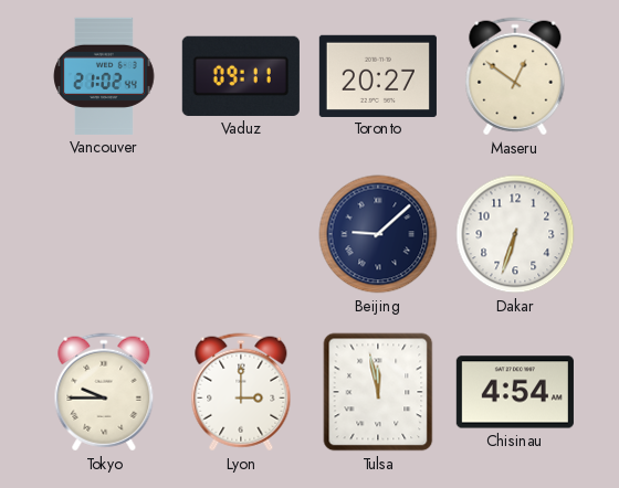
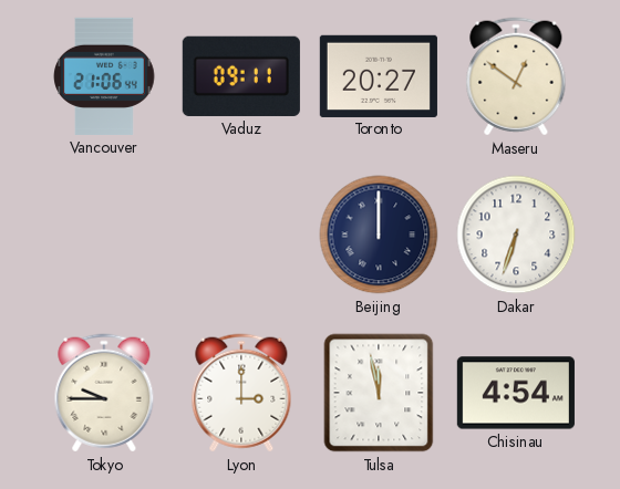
Vancouver: 21:02 -> 21:06 (104, 76)
Beijing: 9:08 -> 12:00 (379, 235)
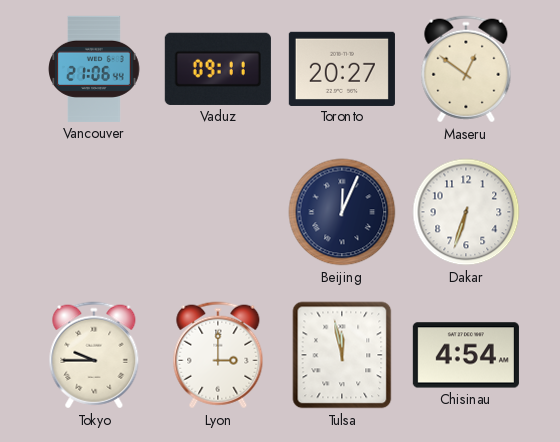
Beijing: 12:00 -> 12:04 (342, 212)
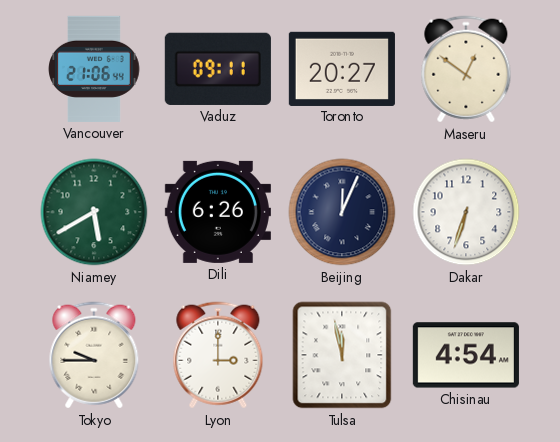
Niamey: none -> 5:40 (94, 212)
Dili: none -> 6:26 (218, 212)
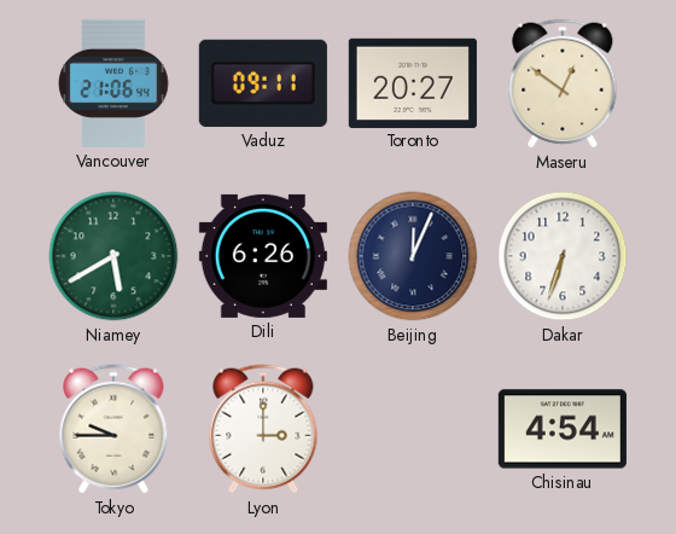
Tulsa: 11:58 -> none (342, 355)
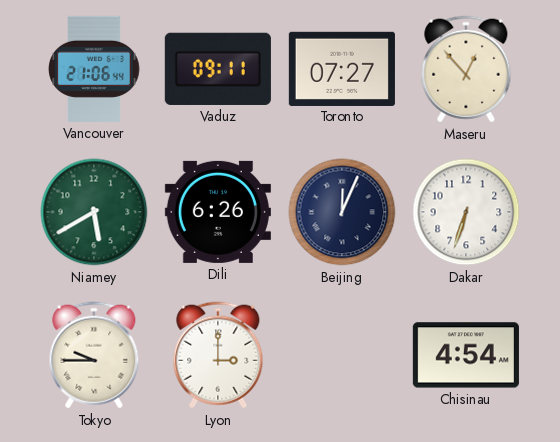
Toronto: 20:27 -> 07:27 (342, 68)
Maseru: 12:51 -> 12:53 (466, 69)
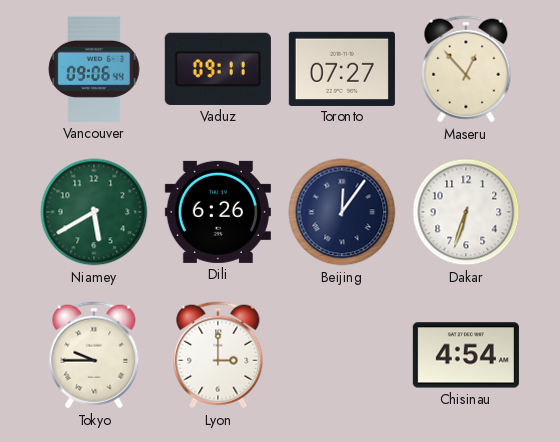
Vancouver: 21:06 -> 09:06 (94, 69)
Beijing: 12:04 -> 12:06 (342, 212)
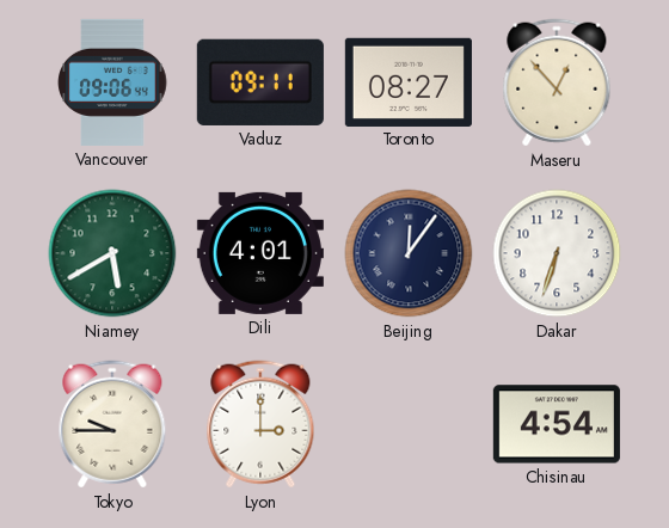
Toronto: 07:27 -> 08:27 (409, 81)
Dili: 6:26 -> 4:01 (260, 253)
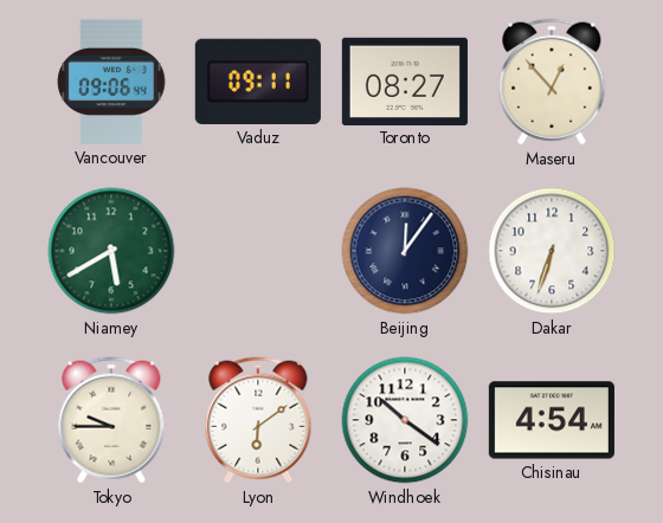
Dili: 4:01 -> none (260, 253)
Lyon: 3:00 -> 6:09 (258, 420)
Windhoek: none -> 10:21 (405, 420)
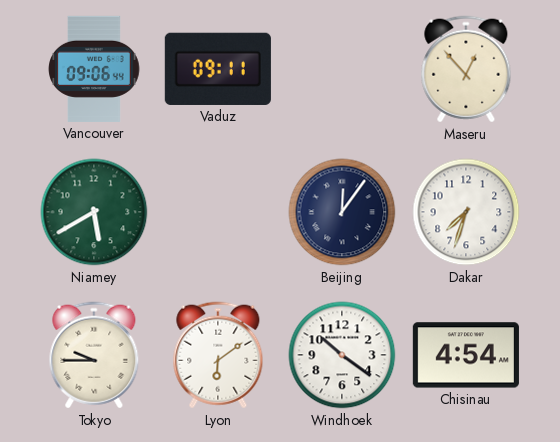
Toronto: 08:27 -> none (405, 80)
Dakar: 6:33 -> 7:33 (466, 212)
